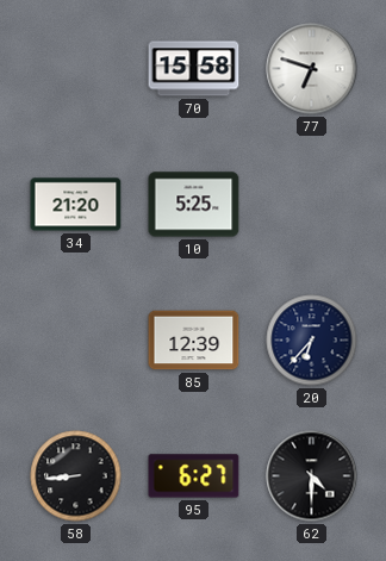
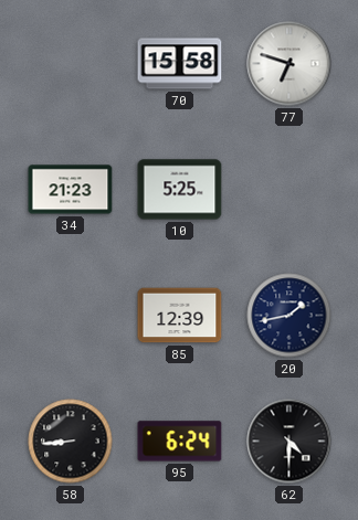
34: 21:20 -> 21:23 (71, 190)
20: 6:37 -> 1:43 (289, 316)
95: 6:27 -> 6:24 (180, 442)
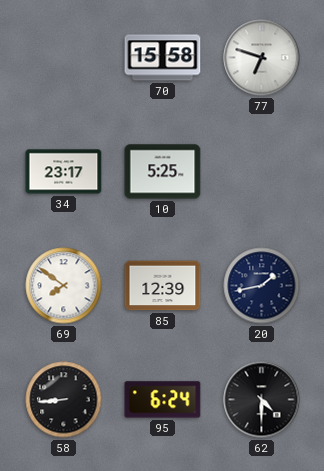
34: 21:23 -> 23:17 (64, 172)
69: none -> 7:51 (64, 286)
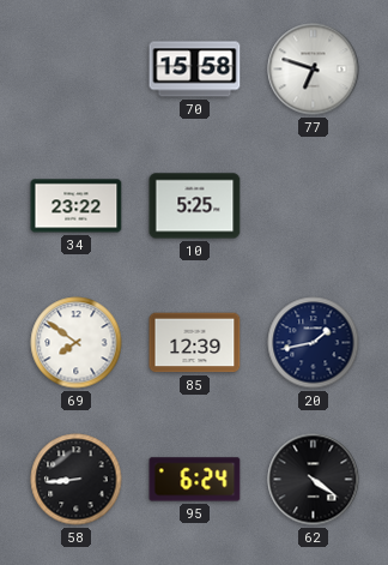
34: 23:17 -> 23:22 (77, 206)
62: 4:30 -> 4:21 (314, 480)
